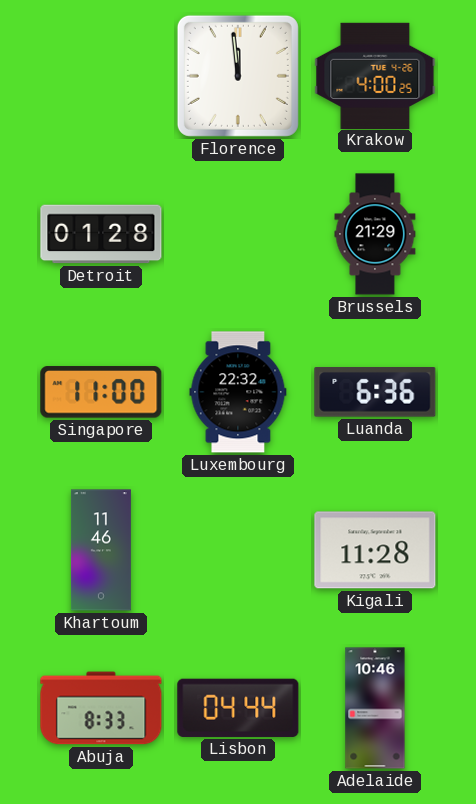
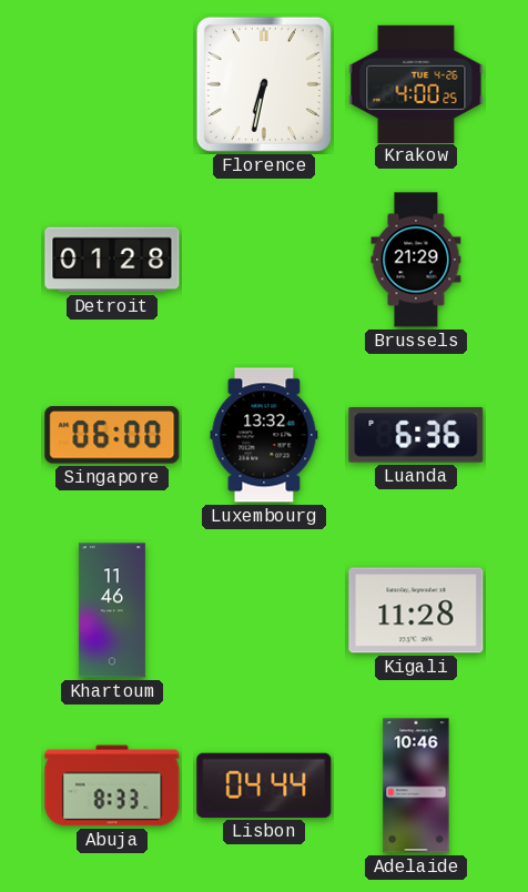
Florence: 11:59 -> 6:32 (264, 84)
Singapore: 11:00 -> 06:00 (112, 435)
Luxembourg: 22:32 -> 13:32 (264, 435)
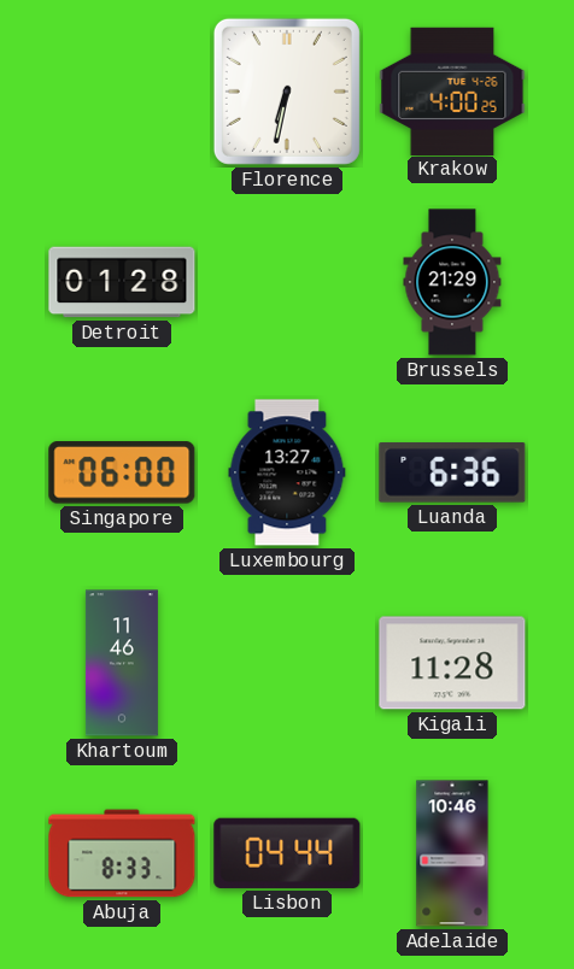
Luxembourg: 13:32 -> 13:27 (287, 472)
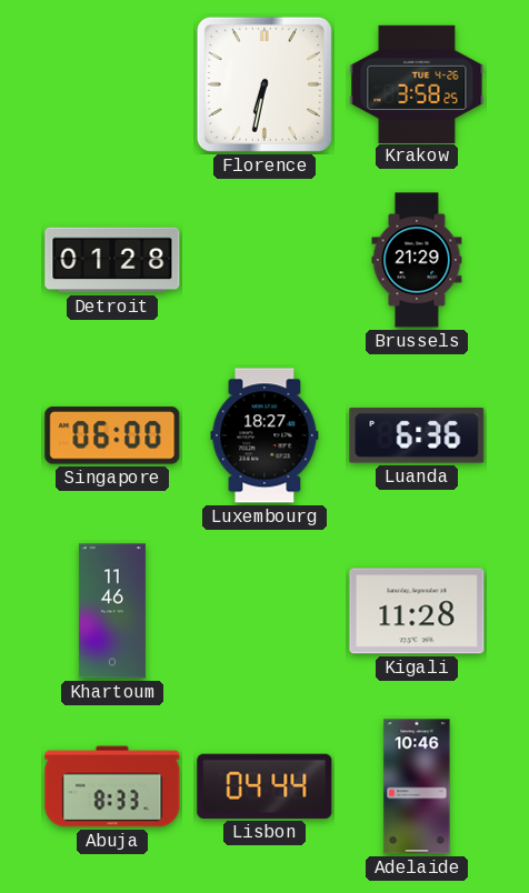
Krakow: 4:00 -> 3:58 (417, 83)
Luxembourg: 13:27 -> 18:27 (264, 435)
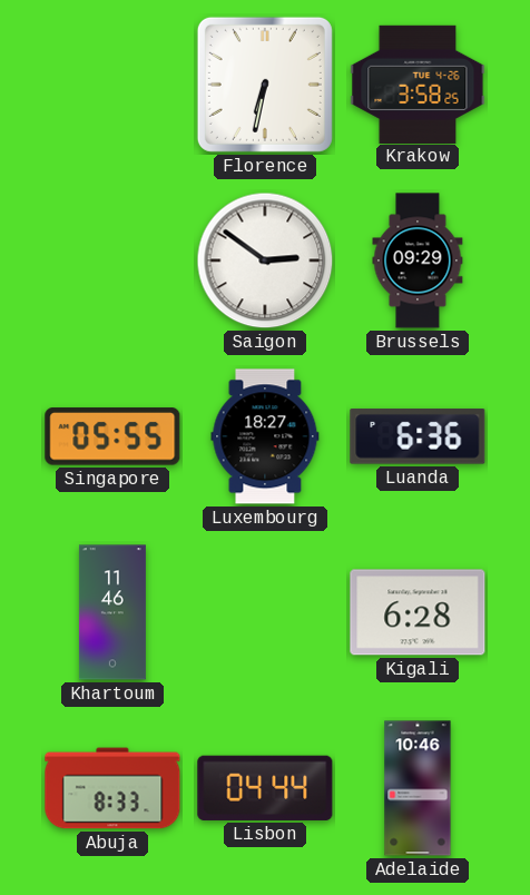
Detroit: 01:28 -> none (112, 260)
Saigon: none -> 2:51 (265, 260)
Brussels: 21:29 -> 09:29 (418, 260)
Singapore: 06:00 -> 05:55 (112, 436)
Kigali: 11:28 -> 6:28 (418, 612)
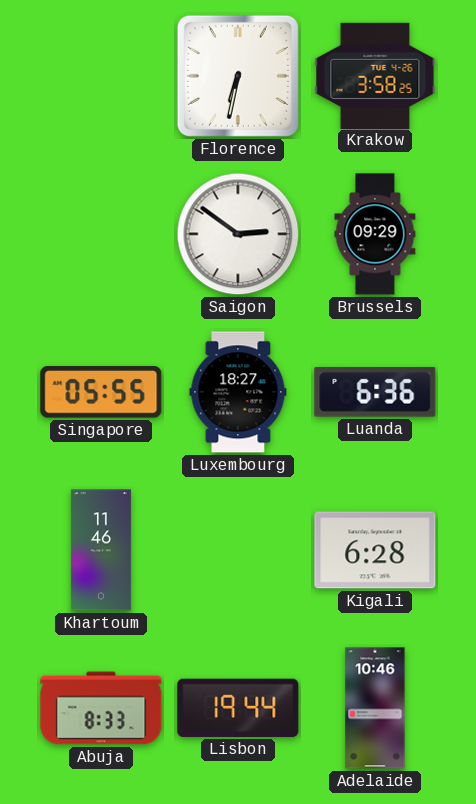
Lisbon: 04:44 -> 19:44 (238, 708)
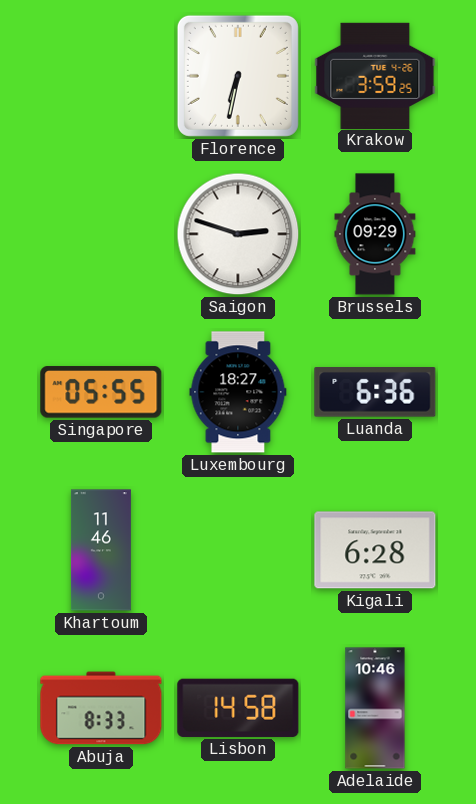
Krakow: 3:58 -> 3:59 (375, 75)
Saigon: 2:51 -> 2:48 (238, 234)
Lisbon: 19:44 -> 14:58 (238, 708)
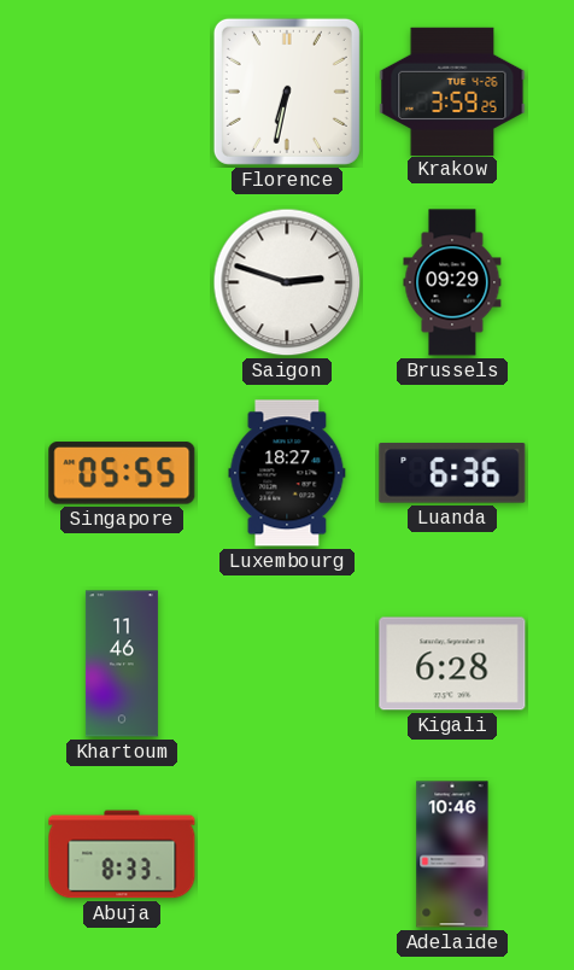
Lisbon: 14:58 -> none (238, 708)
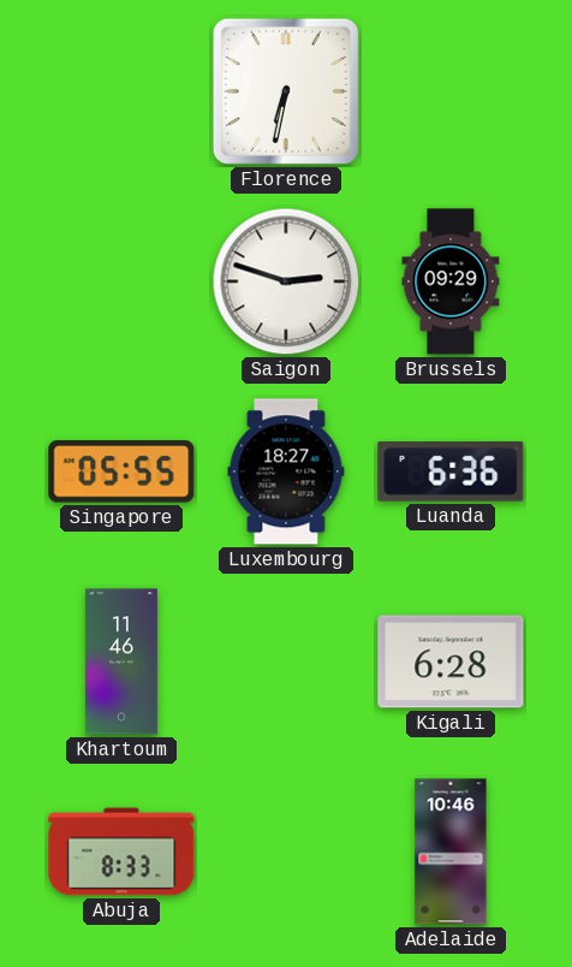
Krakow: 3:59 -> none (452, 90)
